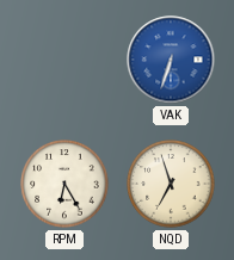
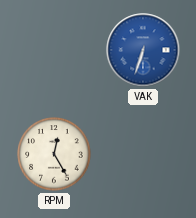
RPM: 6:25 -> 12:25 (54, 154)
NQD: 6:57 -> none (171, 184)
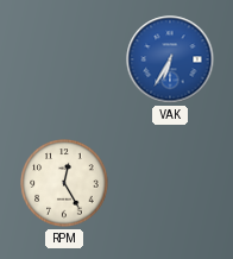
VAK: 6:33 -> 6:35 (170, 59)
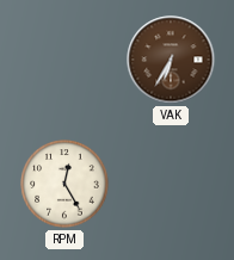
VAK dial: blue -> brown (171, 60)
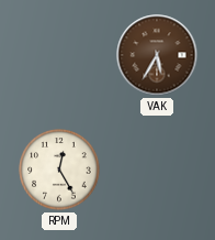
VAK: 6:35 -> 5:35 (157, 55)
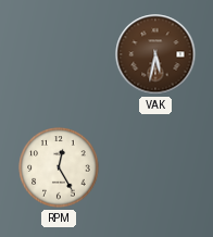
VAK: 5:35 -> 5:32 (155, 54)
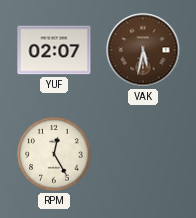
YUF: none -> 02:07 (54, 50)
